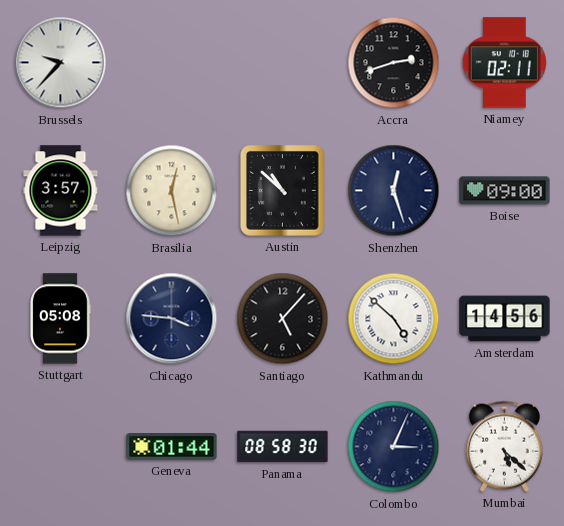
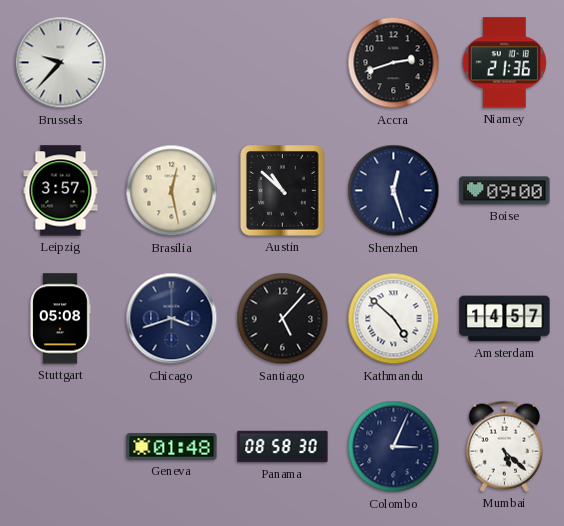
Niamey: 02:11 -> 21:36 (504, 63)
Chicago: 3:46 -> 3:42 (172, 319)
Amsterdam: 14:56 -> 14:57 (505, 319)
Geneva: 01:44 -> 01:48 (172, 447)
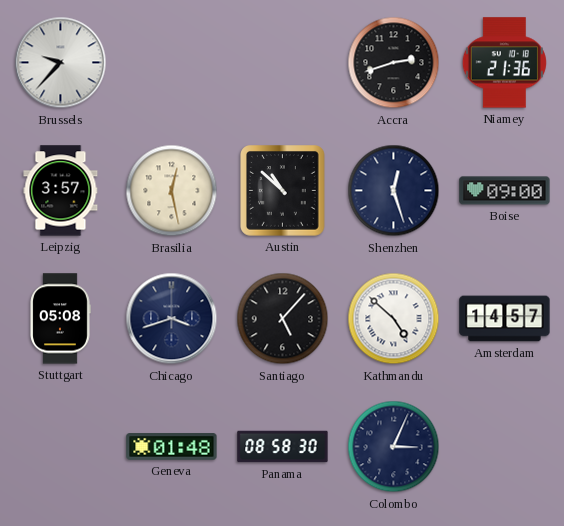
Mumbai: 5:22 -> none (504, 446)
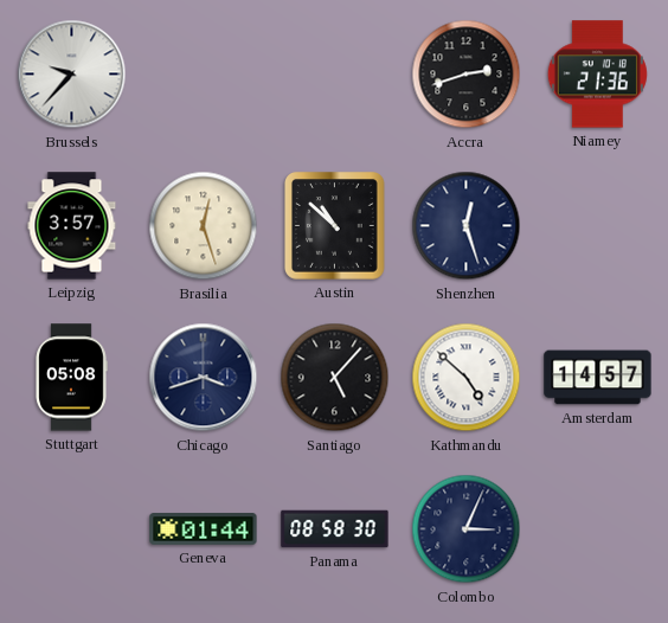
Brasilia: 12:28 -> 12:27 (204, 226)
Boise: 09:00 -> none (505, 191)
Geneva: 01:48 -> 01:44 (204, 529)
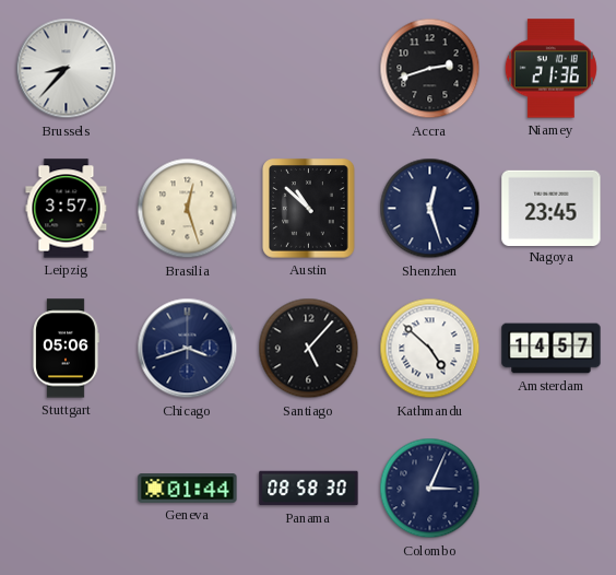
Brussels: 9:37 -> 8:37 (67, 69)
Nagoya: none -> 23:45 (552, 208)
Stuttgart: 05:08 -> 05:06 (66, 349)
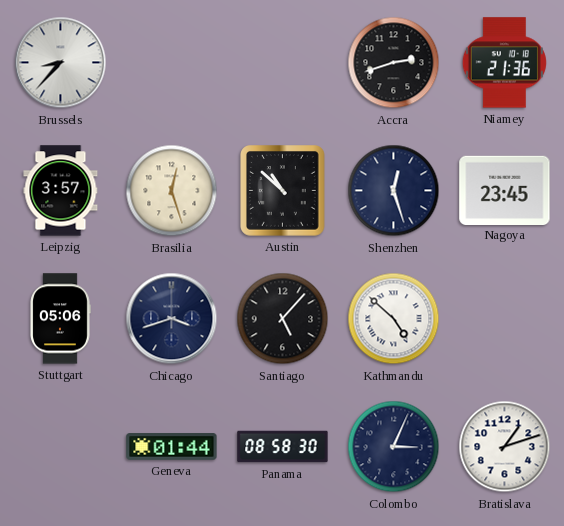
Amsterdam: 14:57 -> none (552, 349)
Bratislava: none -> 1:12 (505, 447)
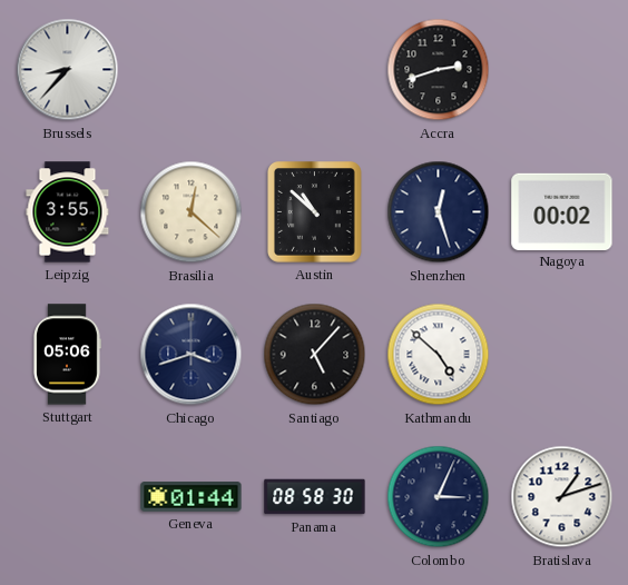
Niamey: 21:36 -> none (504, 63)
Leipzig: 3:57 -> 3:55 (68, 212)
Brasilia: 12:27 -> 12:22 (192, 212)
Nagoya: 23:45 -> 00:02 (562, 211)
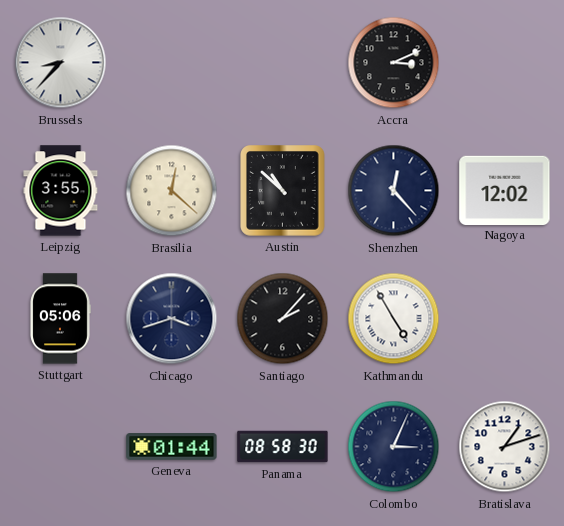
Accra: 2:42 -> 3:11 (394, 63)
Shenzhen: 12:27 -> 12:23 (394, 191)
Nagoya: 00:02 -> 12:02 (505, 190)
Santiago: 5:07 -> 2:07 (283, 319)
Kathmandu: 4:52 -> 4:55 (394, 319)
